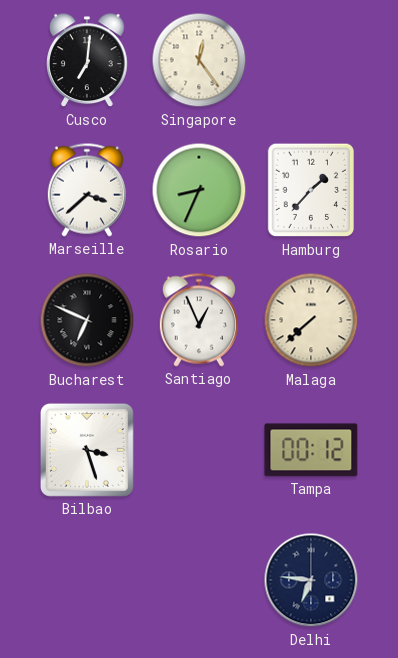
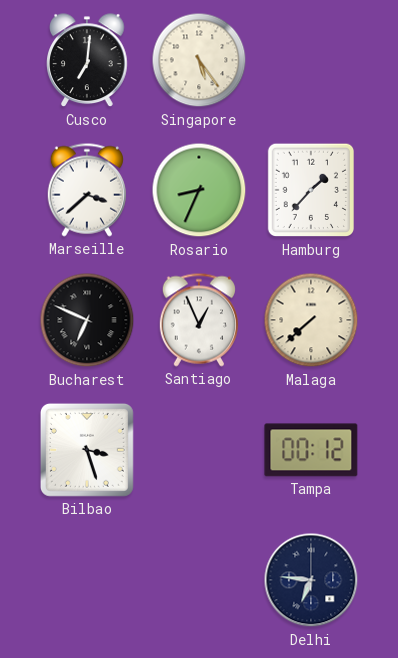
Singapore: 12:24 -> 5:24 (199, 60)
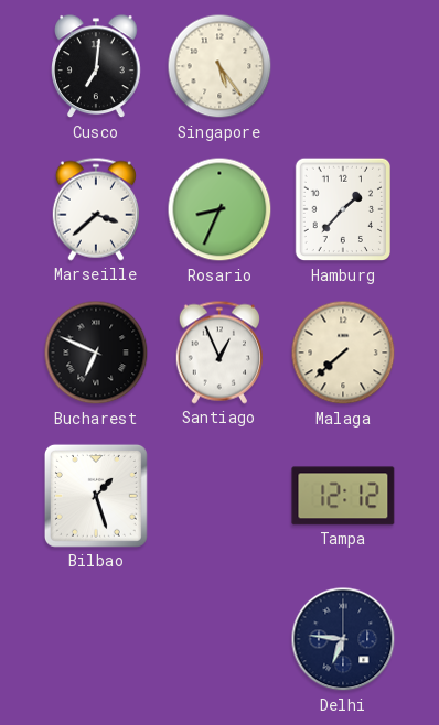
Bilbao: 3:27 -> 1:27 (96, 496)
Tampa: 00:12 -> 12:12 (343, 496)
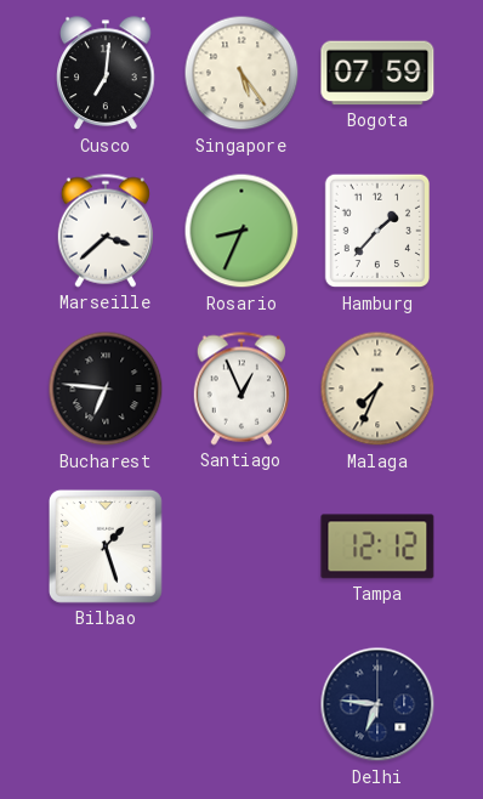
Bogota: none -> 07:59 (377, 73)
Bucharest: 6:49 -> 6:46 (106, 389)
Malaga: 7:38 -> 7:34 (377, 389)
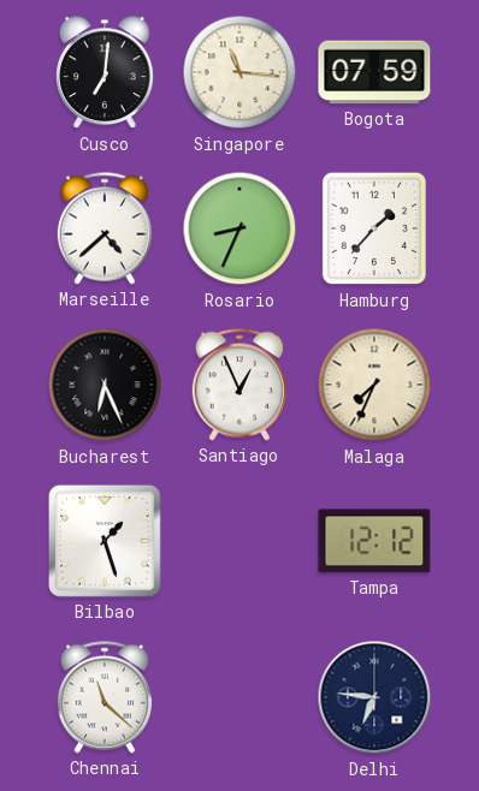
Singapore: 5:24 -> 11:16 (239, 72)
Marseille: 3:38 -> 4:38 (105, 228)
Bucharest: 6:46 -> 6:26 (105, 385)
Chennai: none -> 11:22 (105, 697)
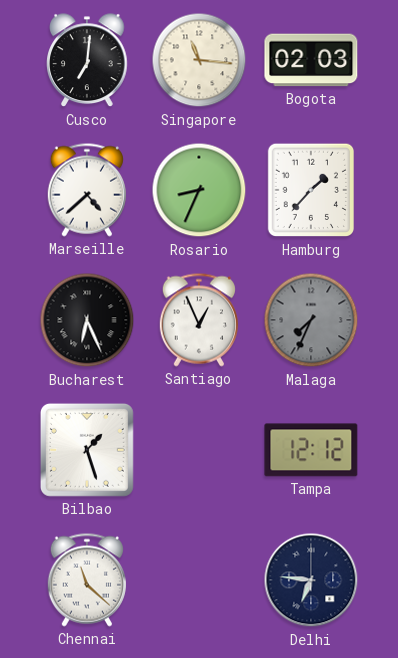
Bogota: 07:59 -> 02:03 (311, 60)
Malaga dial: cream -> grey (311, 320)
